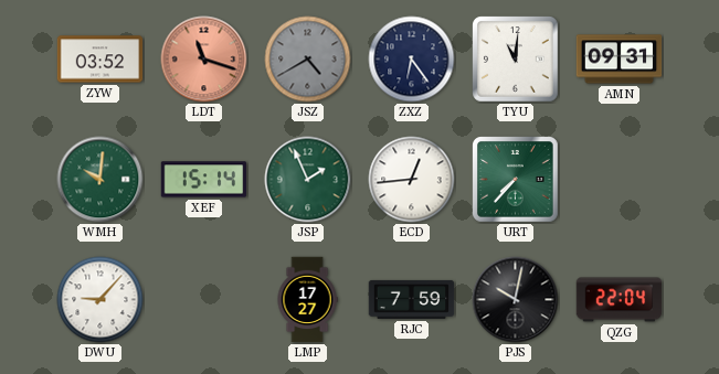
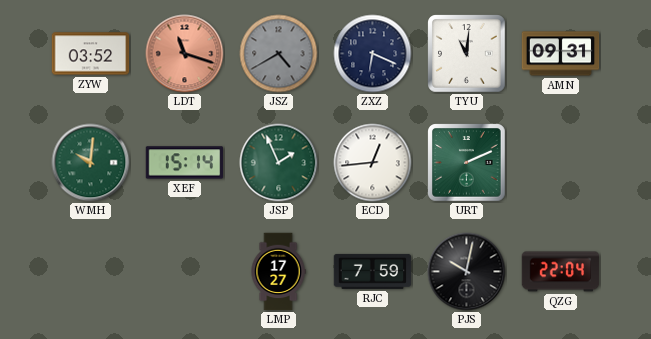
ZXZ: 6:24 -> 6:19 (373, 54)
URT: 7:37 -> 2:11 (467, 163)
DWU: 9:07 -> none (101, 300)
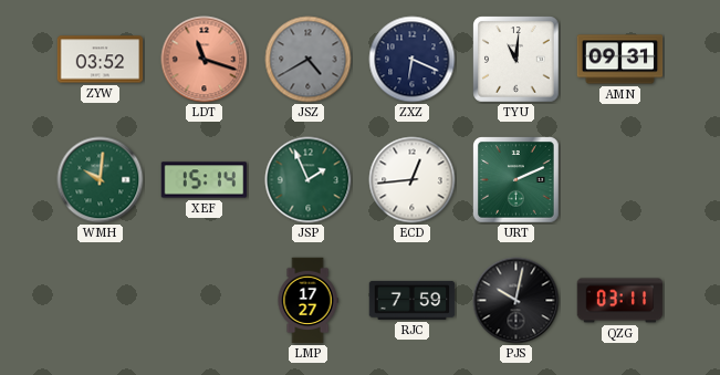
QZG: 22:04 -> 03:11 (620, 301)
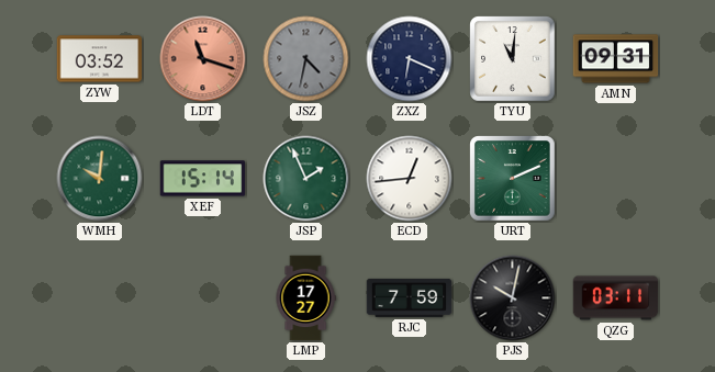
JSZ: 4:40 -> 4:32 (306, 59)
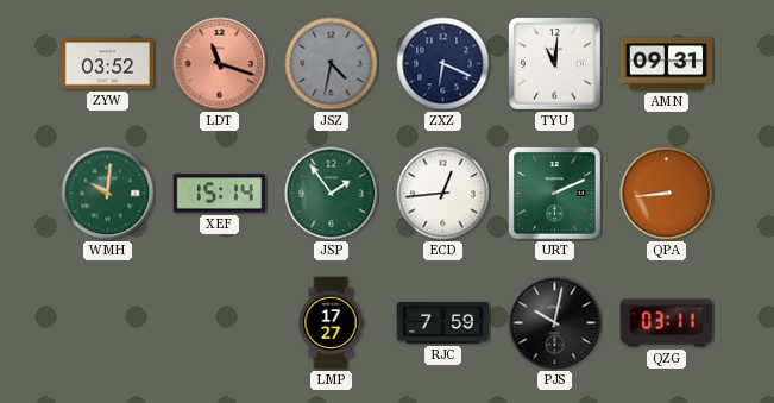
JSP: 1:56 -> 1:54 (332, 194)
QPA: none -> 8:44 (667, 194)
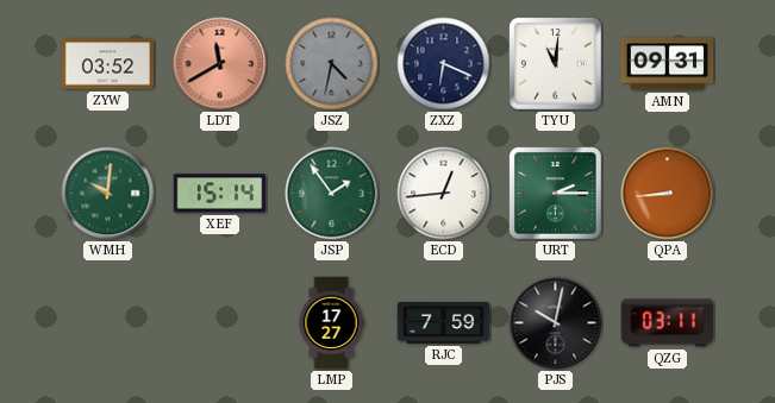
LDT: 11:18 -> 11:40 (220, 64)
URT: 2:11 -> 2:15 (556, 194)
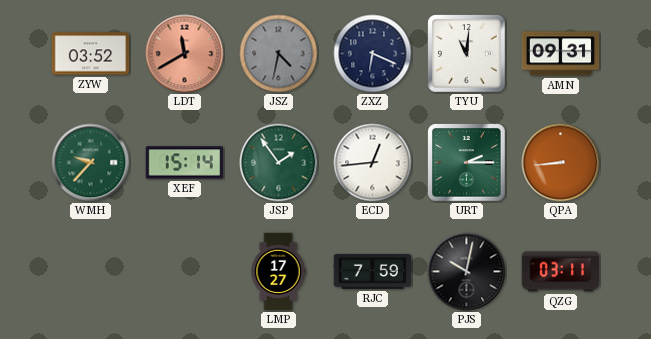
WMH: 10:01 -> 9:37 (91, 163)
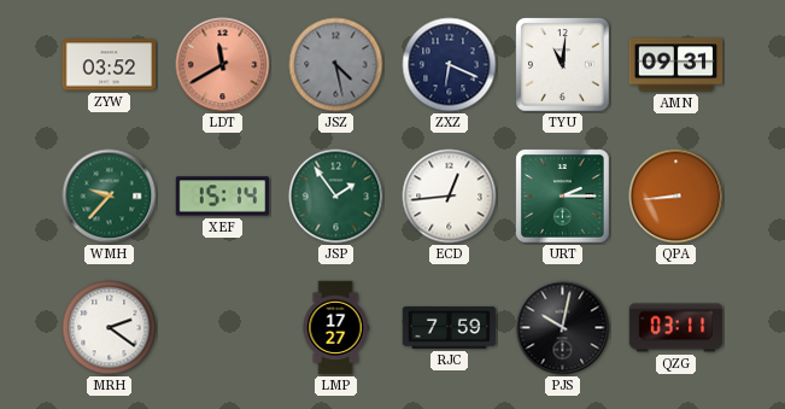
JSZ: 4:32 -> 4:28 (336, 65)
MRH: none -> 2:21 (110, 328)
